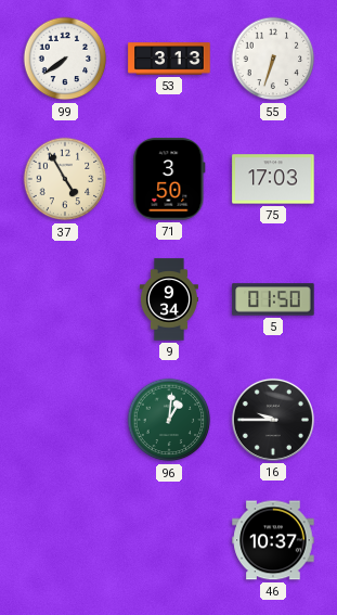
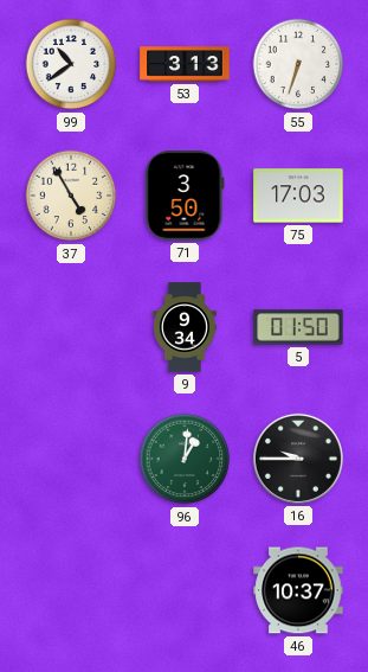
99: 7:39 -> 10:39 (71, 64)
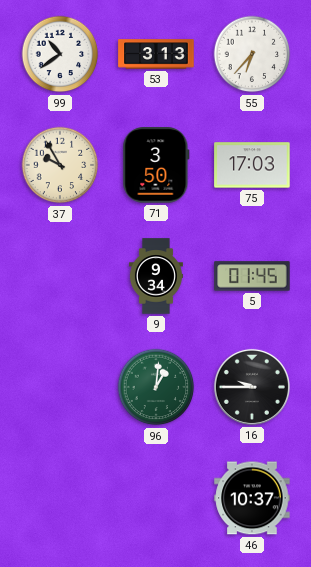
55: 6:33 -> 6:37 (252, 54)
37: 4:55 -> 9:55 (60, 165)
5: 01:50 -> 01:45 (252, 276)
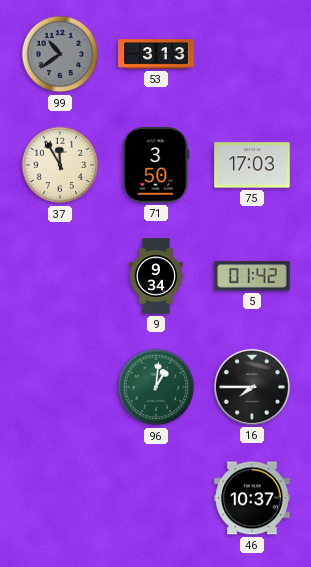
99 dial: white -> grey (60, 54)
55: 6:37 -> none (252, 54)
37: 9:55 -> 11:55 (60, 165)
5: 01:45 -> 01:42 (252, 276)
16: 9:45 -> 7:45 (252, 387)
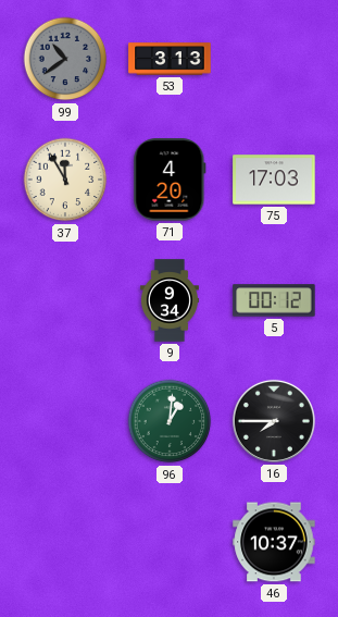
71: 3:50 -> 4:20 (170, 180)
5: 01:42 -> 00:12 (274, 300)
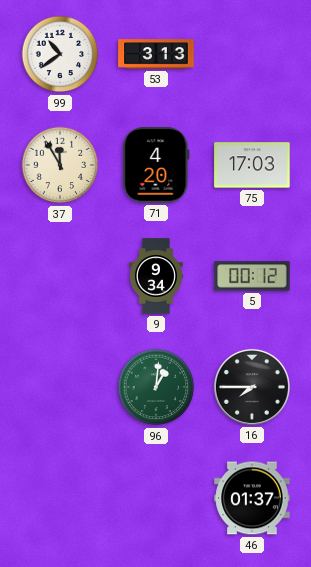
99 dial: grey -> white (60, 54)
46: 10:37 -> 01:37 (252, 498)
